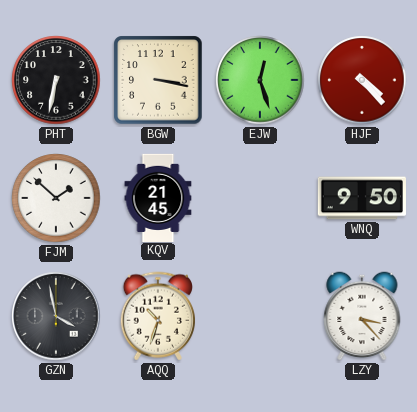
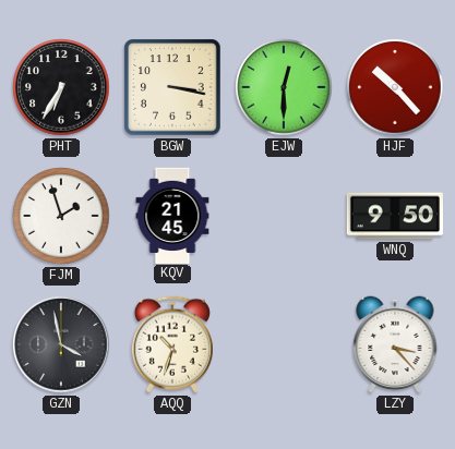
PHT: 6:32 -> 6:35 (61, 87)
EJW: 12:27 -> 12:30 (284, 87)
HJF: 4:23 -> 10:23 (395, 87)
FJM: 1:52 -> 1:57 (61, 216)
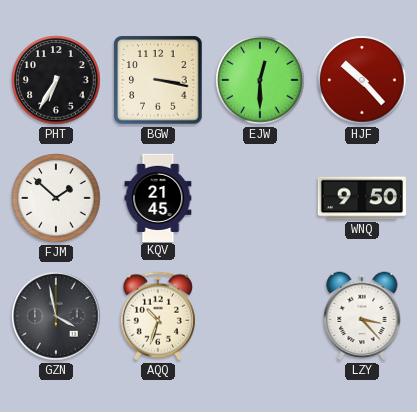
FJM: 1:57 -> 1:52 (56, 198)
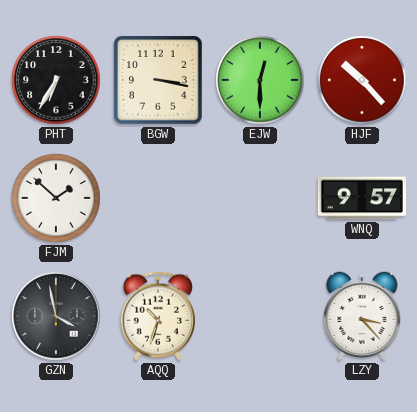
KQV: 21:45 -> none (158, 197)
WNQ: 9:50 -> 9:57 (362, 198)
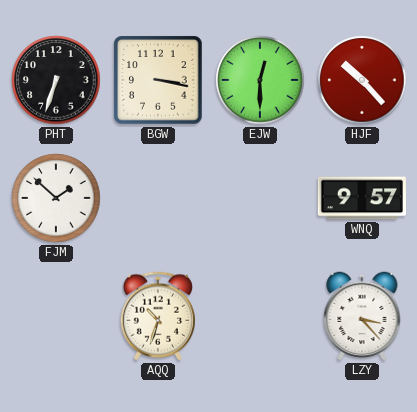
PHT: 6:35 -> 6:33 (56, 80)
GZN: 3:58 -> none (56, 316)
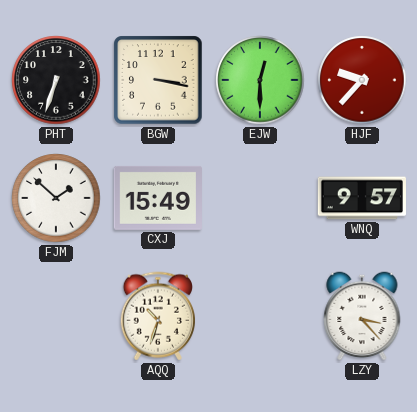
HJF: 10:23 -> 9:37 (362, 80)
CXJ: none -> 15:49 (158, 198)
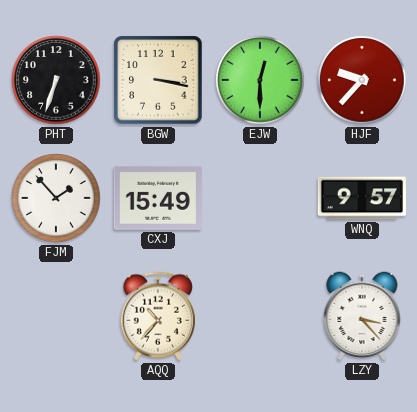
FJM: 1:52 -> 1:53 (56, 198)
AQQ: 10:33 -> 10:37 (157, 316)
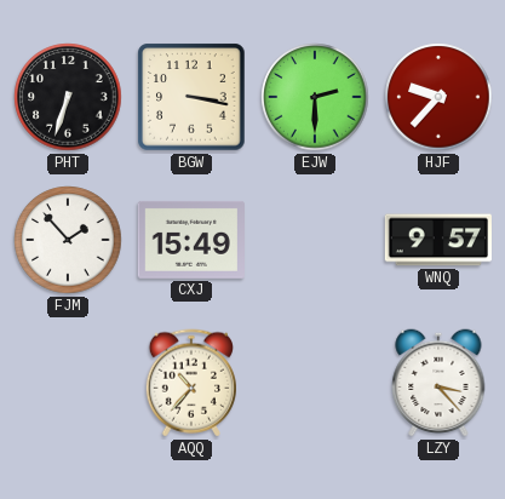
EJW: 12:30 -> 2:30 (315, 97)
